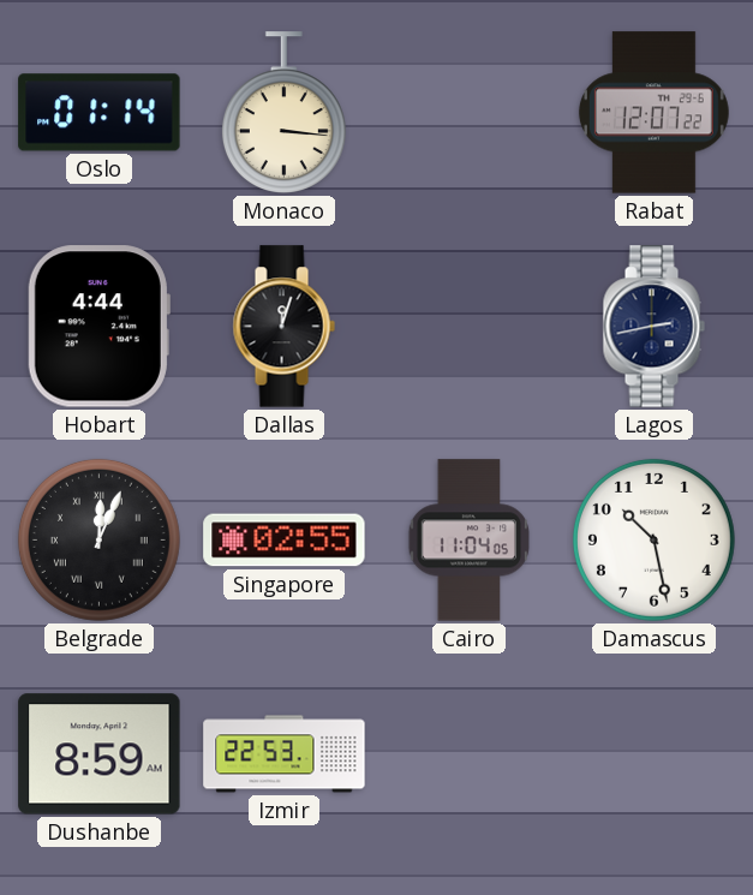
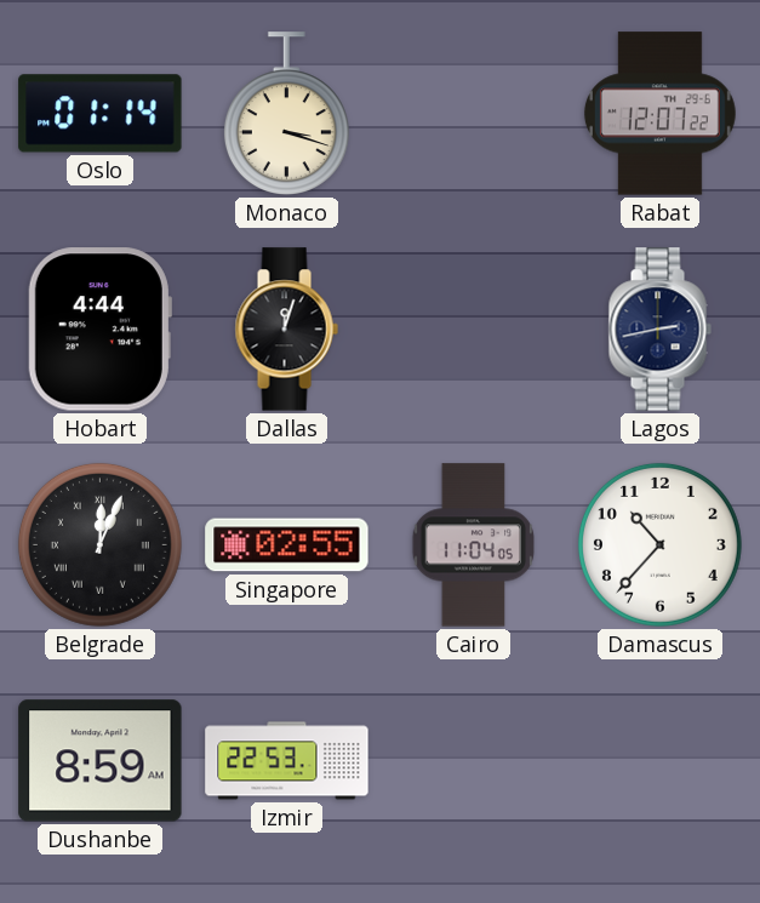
Monaco: 3:16 -> 3:18 (286, 114)
Damascus: 10:28 -> 10:37 (659, 544)
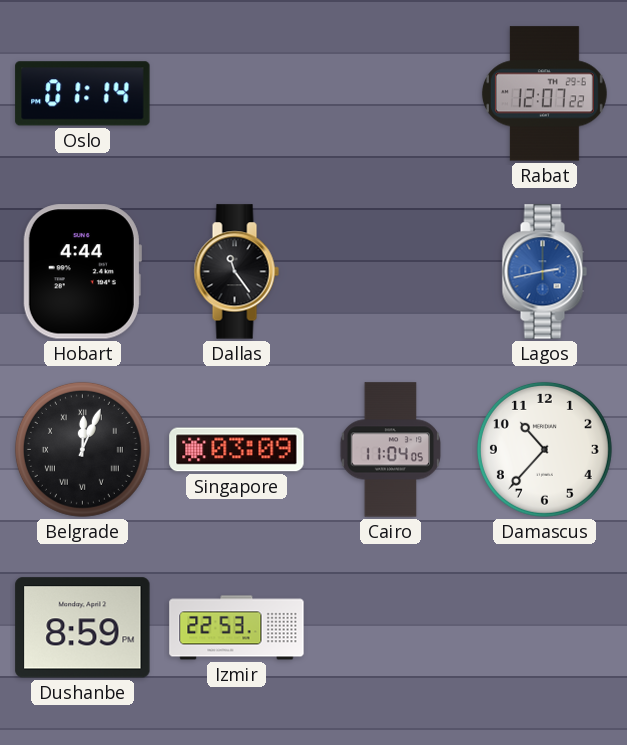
Monaco: 3:18 -> none (286, 114)
Dallas: 12:03 -> 11:24 (236, 272)
Lagos dial: navy -> blue (544, 272)
Singapore: 02:55 -> 03:09 (237, 450)
Dushanbe: 8:59 AM -> 8:59 PM (83, 628)
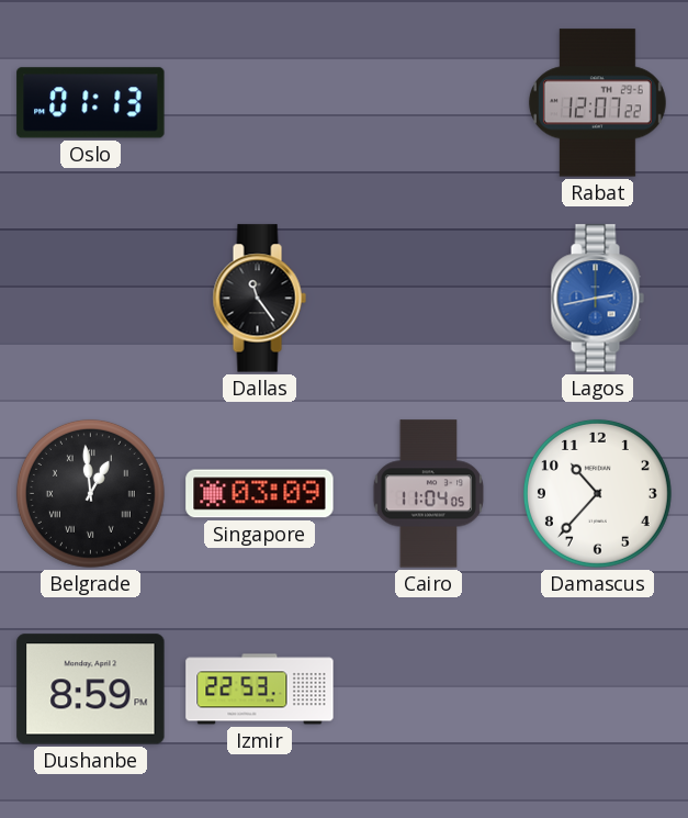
Oslo: 01:14 -> 01:13 (91, 103)
Hobart: 4:44 -> none (82, 272)
Belgrade: 12:04 -> 12:59 (90, 493)
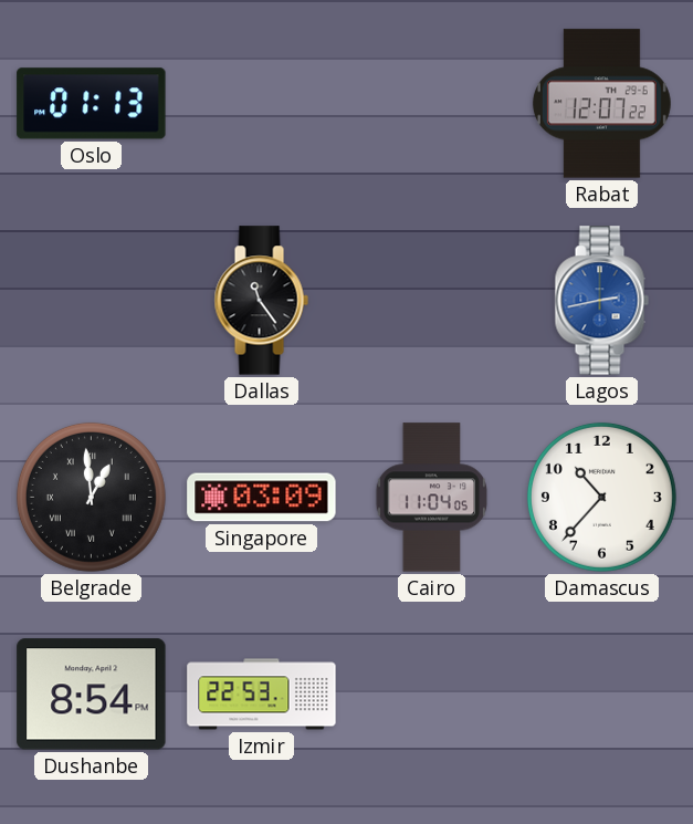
Dushanbe: 8:59 -> 8:54 (92, 695)
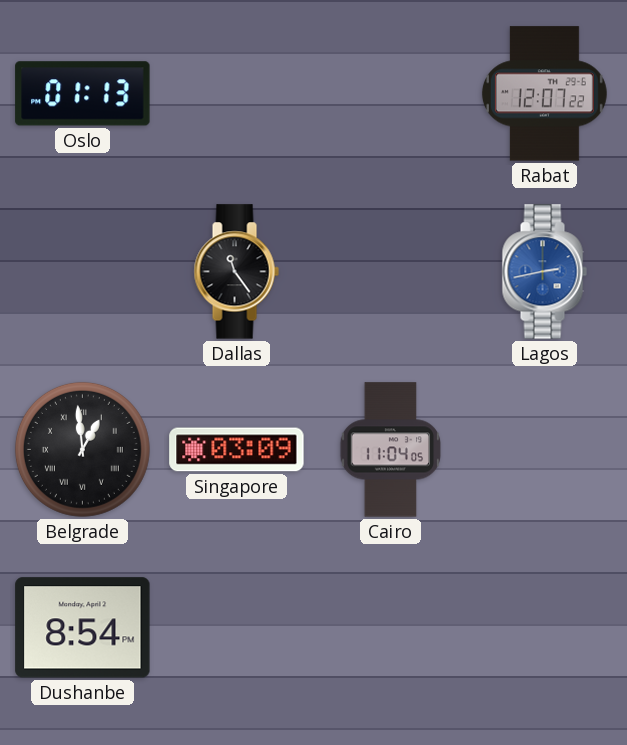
Damascus: 10:37 -> none (601, 497)
Izmir: 22:53 -> none (262, 695)
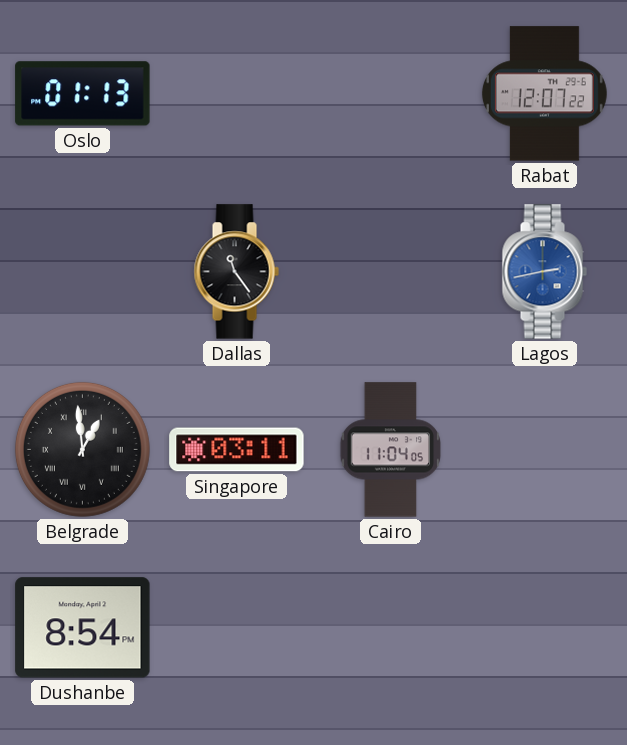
Singapore: 03:09 -> 03:11 (237, 450)
